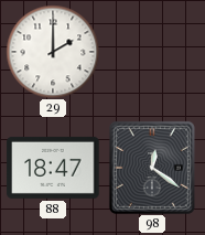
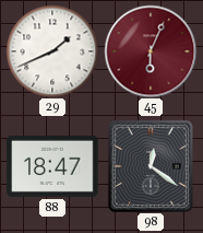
29: 2:00 -> 1:41 (52, 51)
45: none -> 6:04 (151, 51)
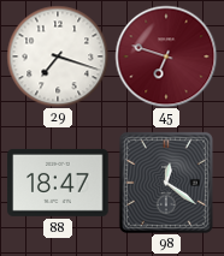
29: 1:41 -> 7:18 (58, 56)
45: 6:04 -> 6:48 (166, 56)
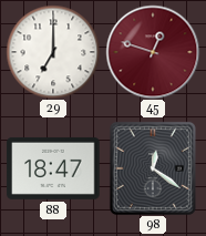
29: 7:18 -> 7:00 (53, 52)
45: 6:48 -> 12:48 (153, 52)
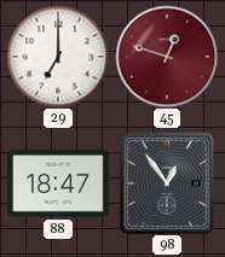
98: 12:21 -> 12:54 (167, 183)
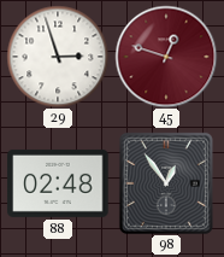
29: 7:00 -> 2:57 (58, 57)
88: 18:47 -> 02:48 (58, 183)
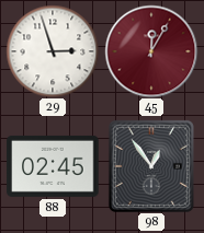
45: 12:48 -> 12:05 (151, 51)
88: 02:48 -> 02:45 (53, 166)
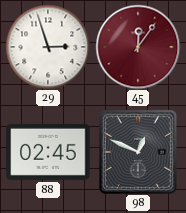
45: 12:05 -> 12:06 (138, 47)
98: 12:54 -> 12:49 (138, 152)
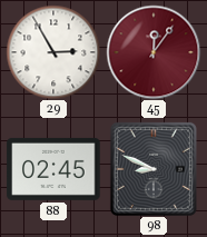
29: 2:57 -> 2:55 (53, 52)
98: 12:49 -> 8:49 (154, 169)
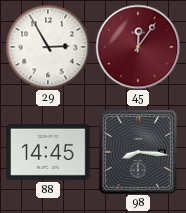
88: 02:45 -> 14:45 (48, 152)
98: 8:49 -> 8:16 (138, 152)
